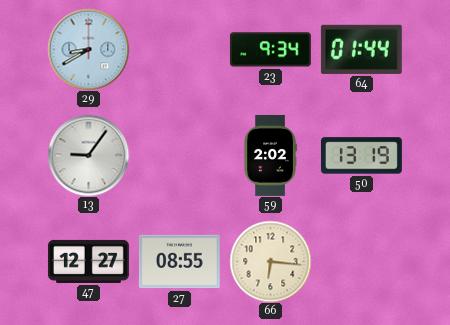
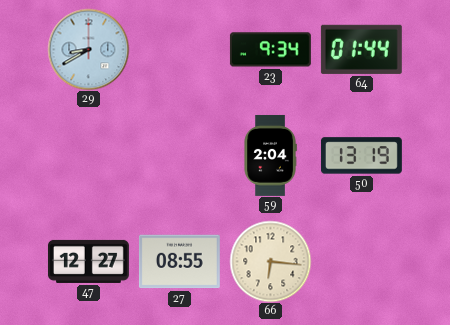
13: 9:06 -> none (88, 155)
59: 2:02 -> 2:04 (270, 155)
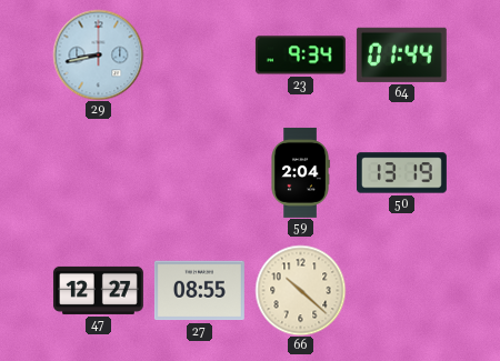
29: 8:40 -> 8:43 (98, 54)
66: 6:16 -> 10:22 (300, 290)
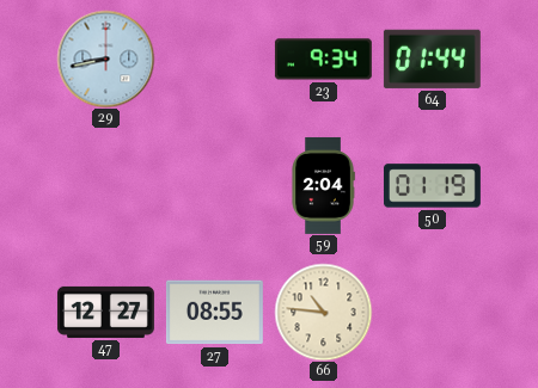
50: 13:19 -> 01:19 (432, 186)
66: 10:22 -> 10:46 (323, 312)
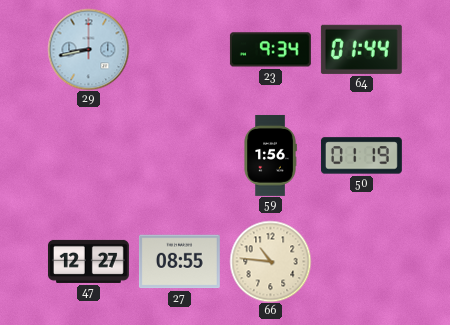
59: 2:04 -> 1:56 (270, 155)
